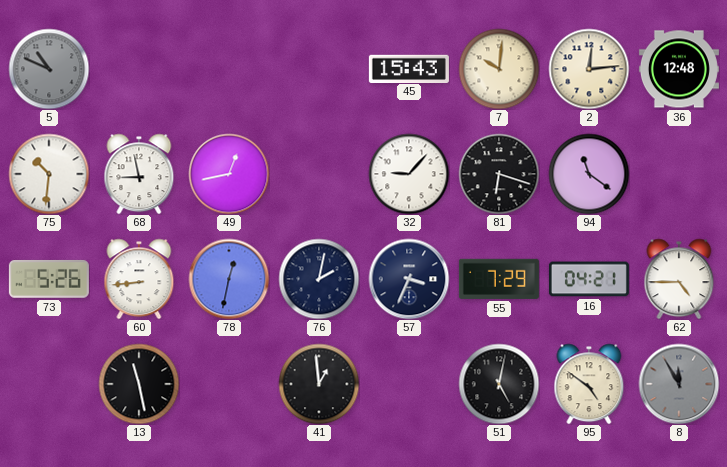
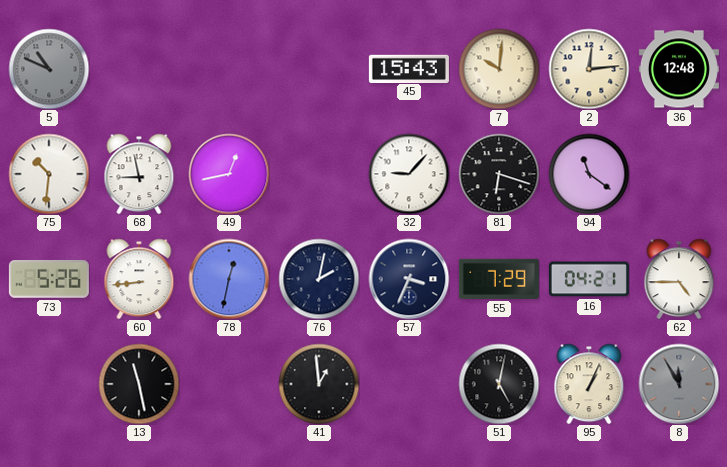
95: 4:51 -> 1:04 (589, 384)
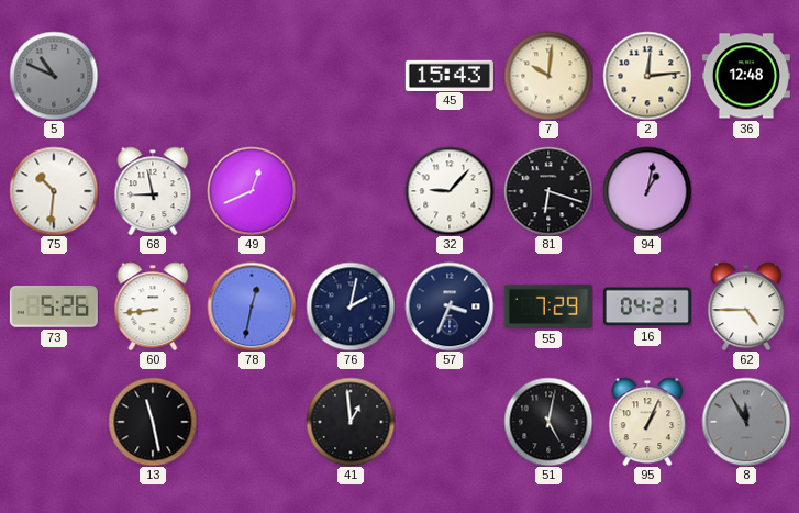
49: 12:43 -> 12:41 (252, 191)
94: 11:21 -> 1:02 (647, 191)
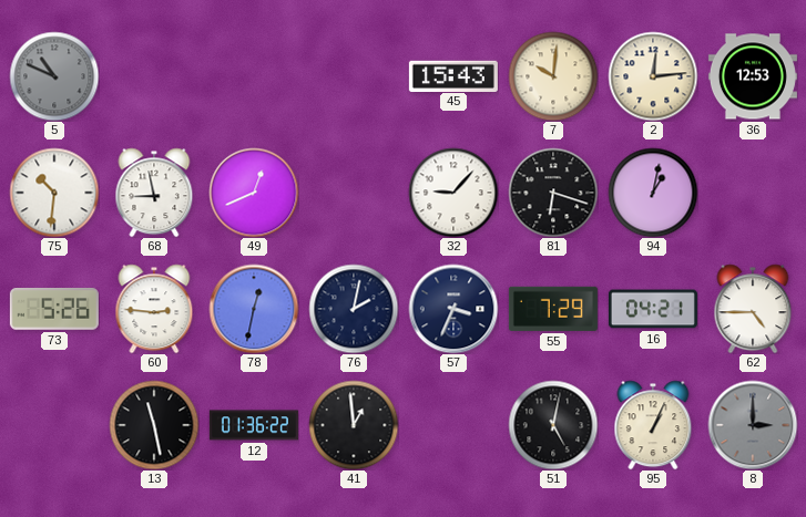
36: 12:48 -> 12:53 (753, 76)
60: 8:44 -> 2:46 (154, 309)
12: none -> 01:36 (254, 425)
8: 11:55 -> 3:00 (753, 425)
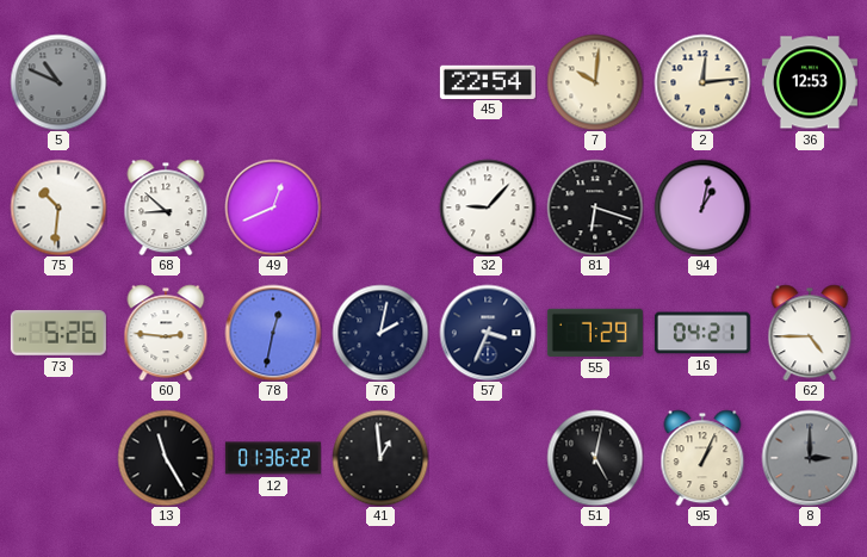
45: 15:43 -> 22:54 (488, 81)
68: 8:58 -> 8:52 (166, 208)
13: 11:28 -> 11:25 (166, 458)
